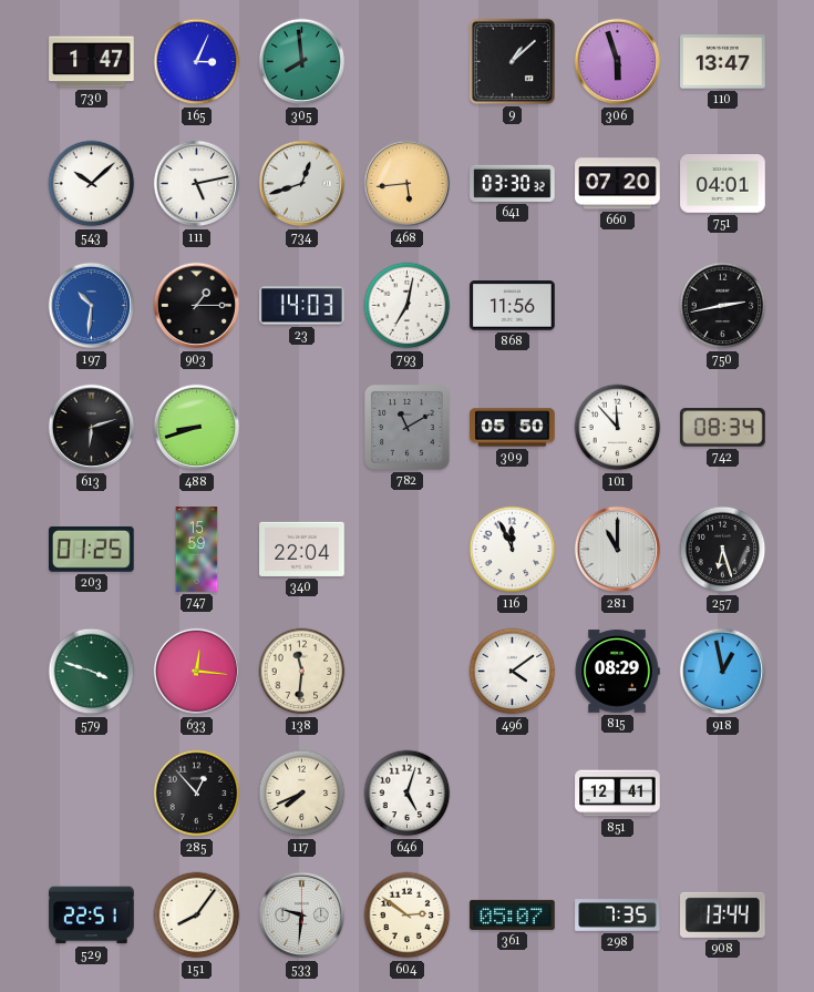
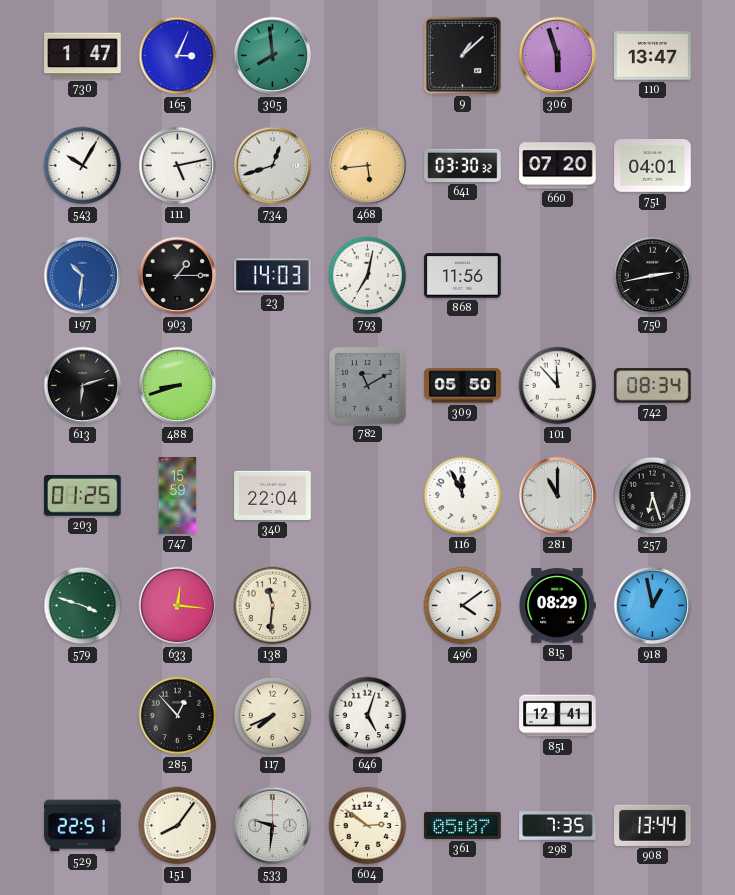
543: 10:08 -> 10:05 (83, 166)
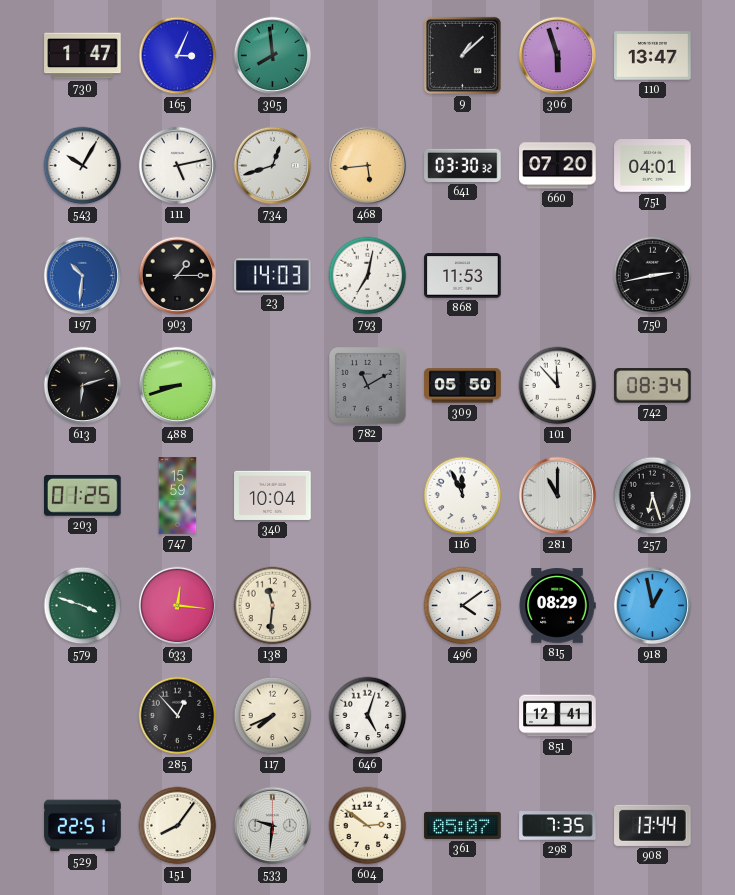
868: 11:56 -> 11:53 (463, 276)
340: 22:04 -> 10:04 (273, 495)
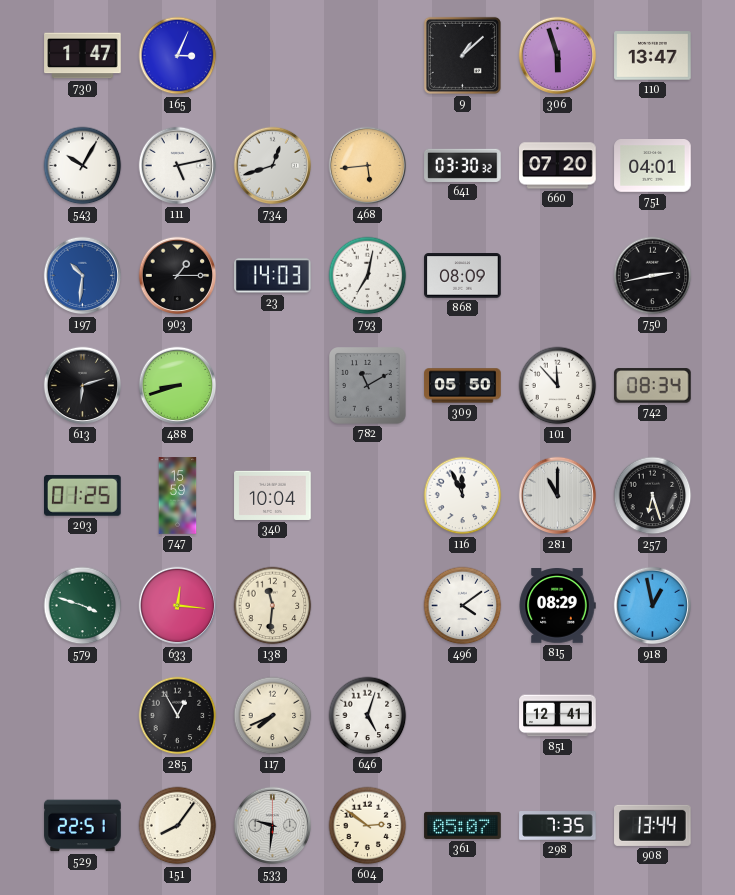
305: 7:59 -> none (273, 56)
868: 11:53 -> 08:09 (463, 276)
285: 12:53 -> 12:55 (178, 716)
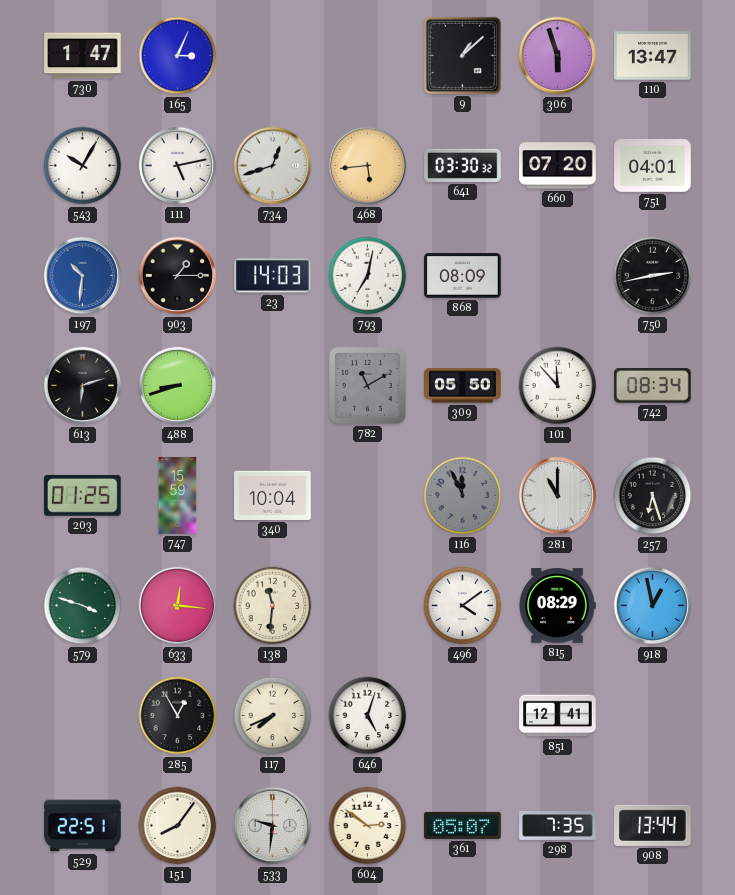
116 dial: white -> grey (463, 496)
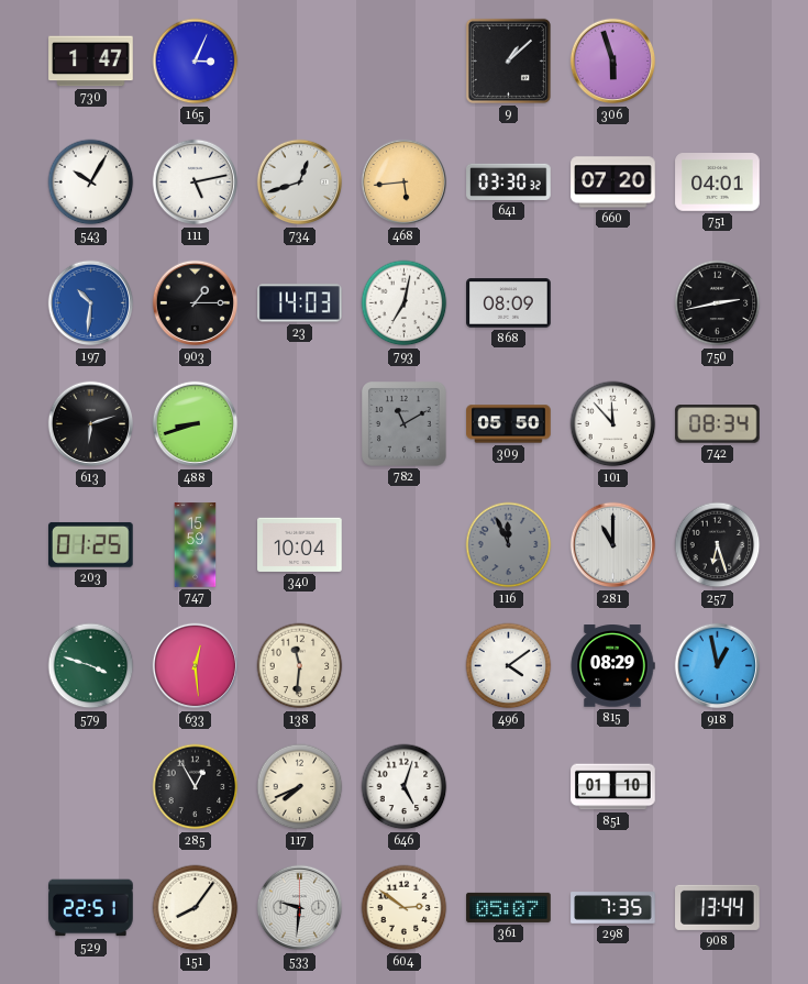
110: 13:47 -> none (653, 56)
633: 12:16 -> 12:29 (196, 666)
851: 12:41 -> 01:10 (613, 787)
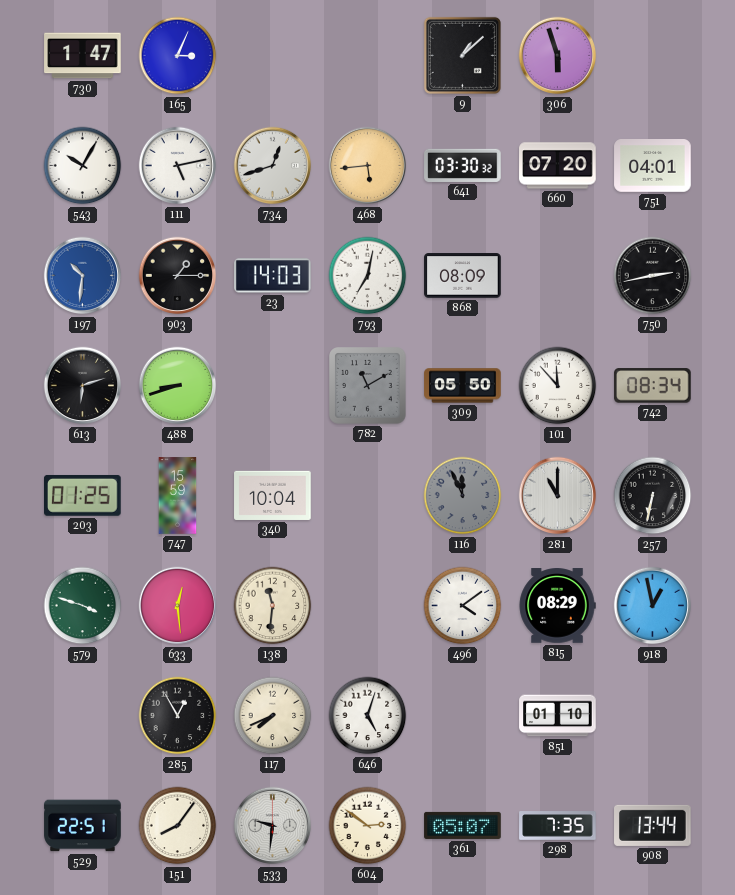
257: 6:27 -> 6:32 (653, 496)
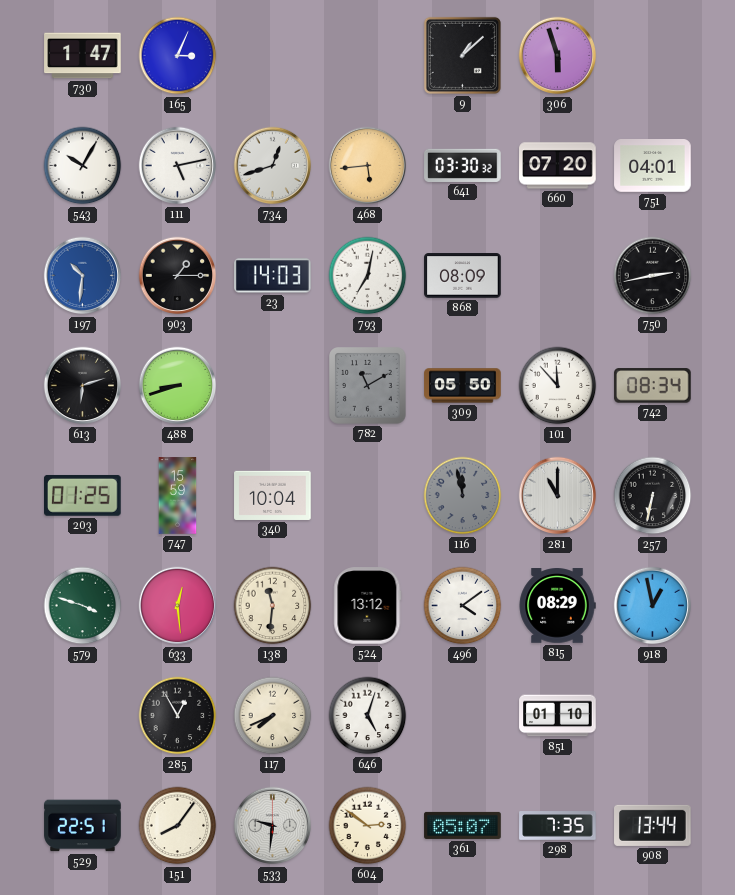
116: 11:56 -> 11:58 (463, 496)
524: none -> 13:12 (368, 606)
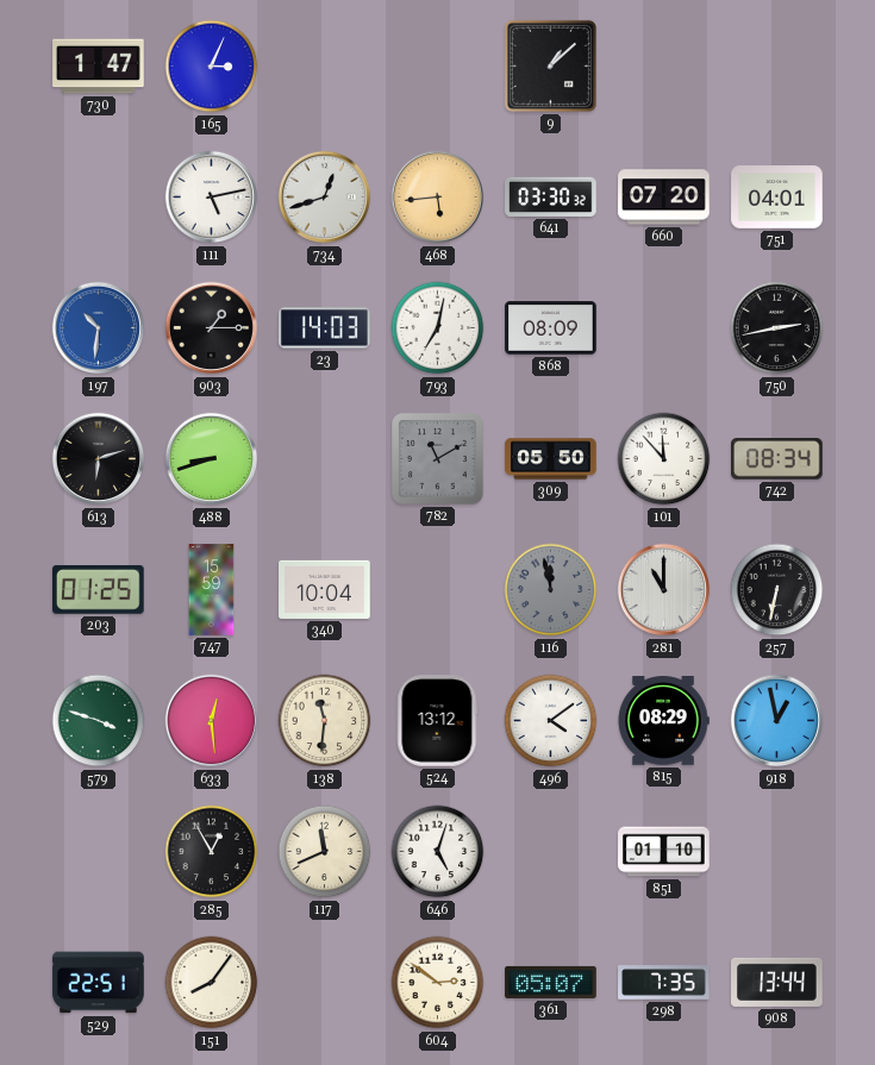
306: 5:57 -> none (558, 56)
543: 10:05 -> none (83, 166)
117: 7:41 -> 11:41 (325, 852)
533: 9:31 -> none (273, 826)
